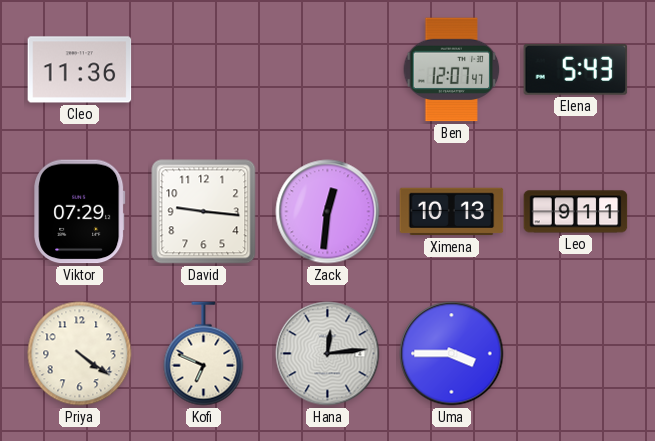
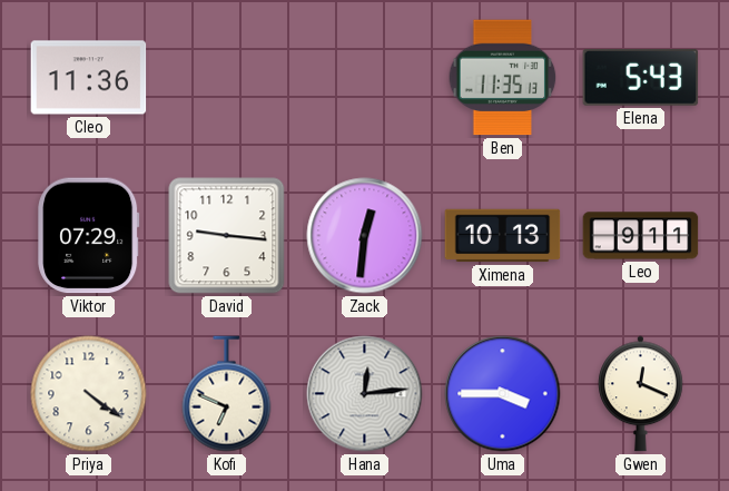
Ben: 12:07 -> 11:35 (503, 78)
Gwen: none -> 12:19 (641, 394)
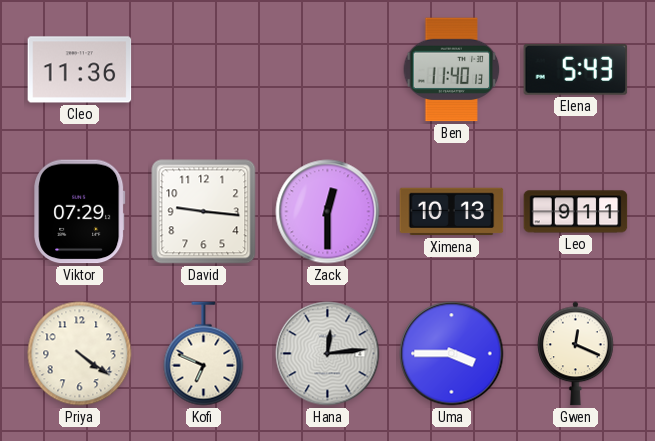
Ben: 11:35 -> 11:40 (452, 70)
Zack: 12:31 -> 12:30 (328, 212)
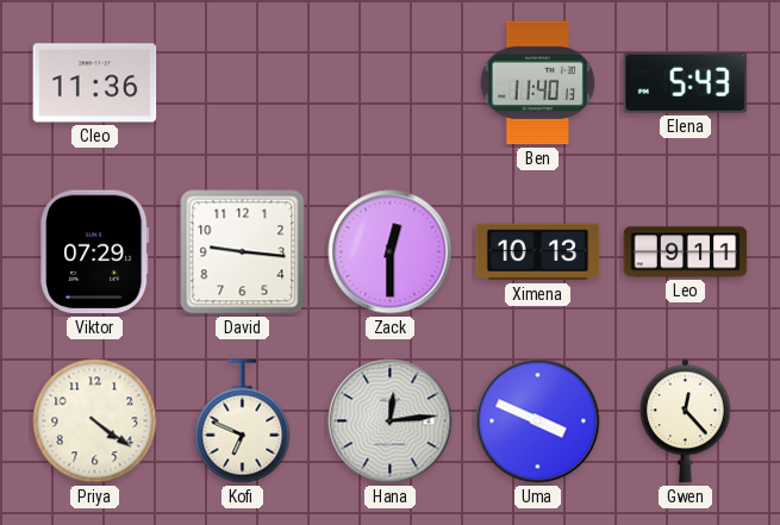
Uma: 3:45 -> 3:49 (538, 421)
Gwen: 12:19 -> 12:23 (686, 421)
